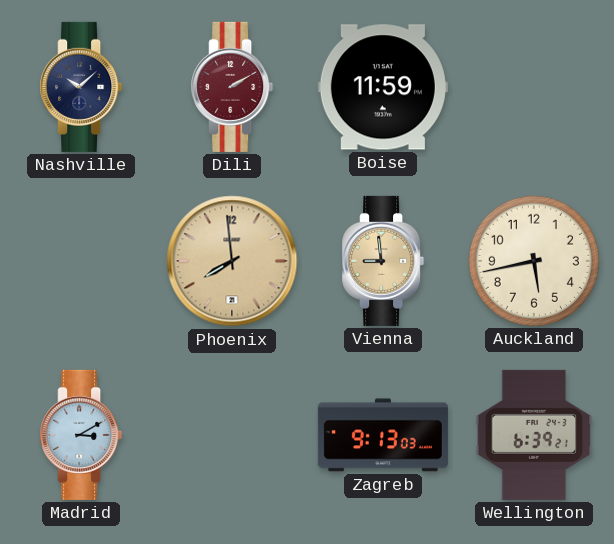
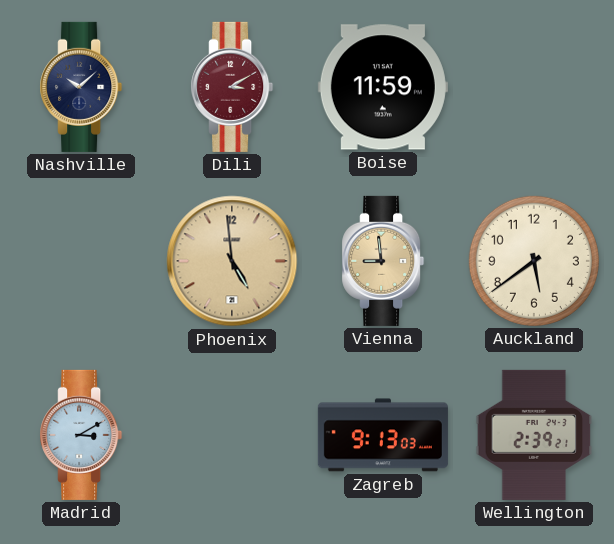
Dili: 2:10 -> 3:10 (232, 87)
Phoenix: 7:59 -> 4:59 (232, 261)
Auckland: 5:43 -> 5:39 (534, 261)
Wellington: 6:39 -> 2:39 (534, 435)
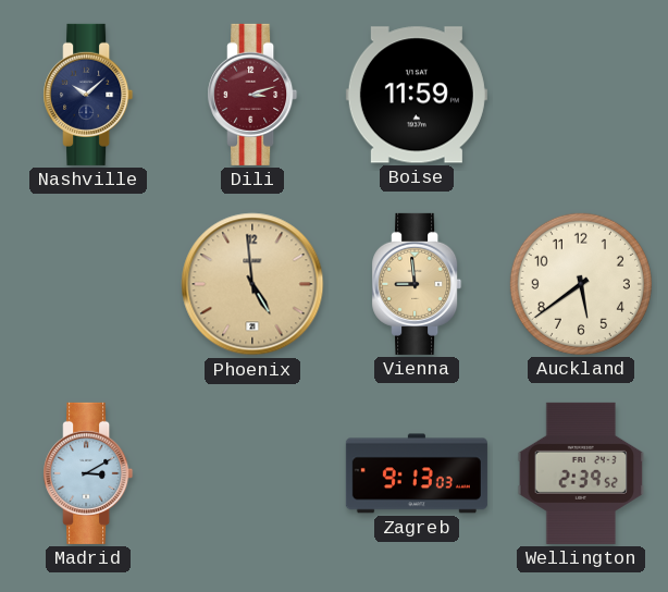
Dili: 3:10 -> 3:12 (252, 95)
Wellington: 2:39:21 -> 2:39:52 (581, 473)
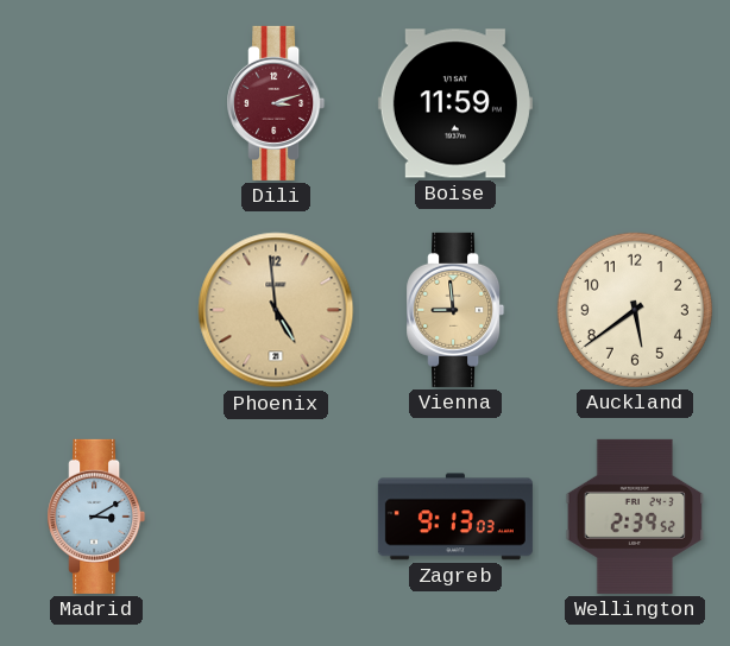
Nashville: 10:08 -> none (88, 95)
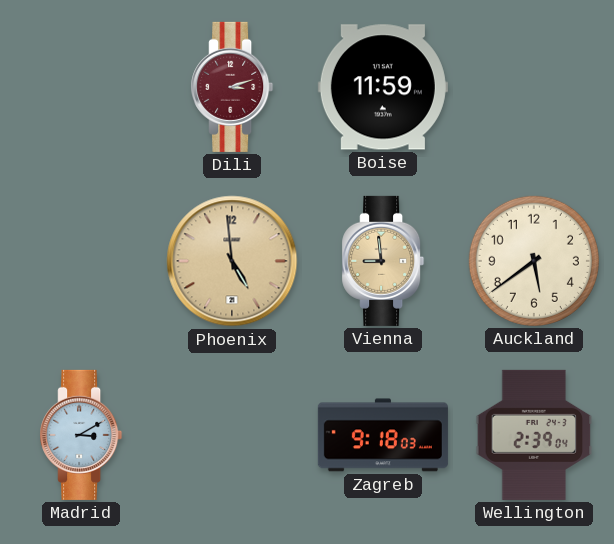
Zagreb: 9:13 -> 9:18 (383, 435)
Wellington: 2:39:52 -> 2:39:04 (534, 435)
